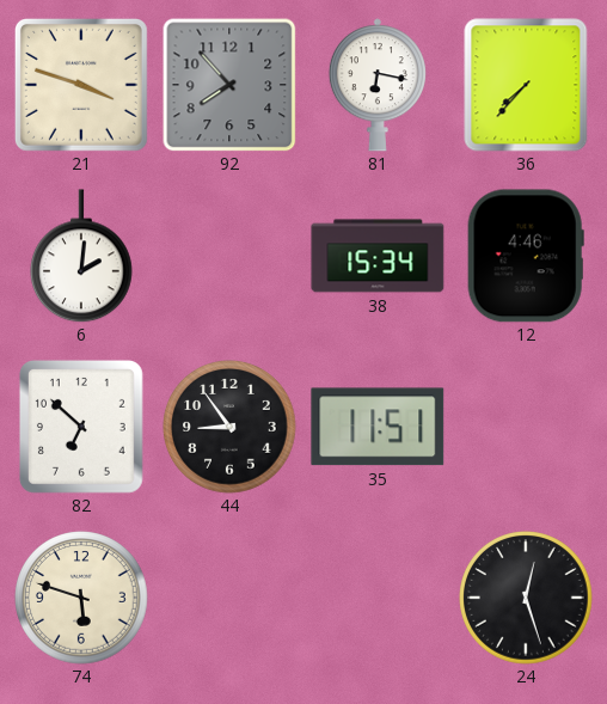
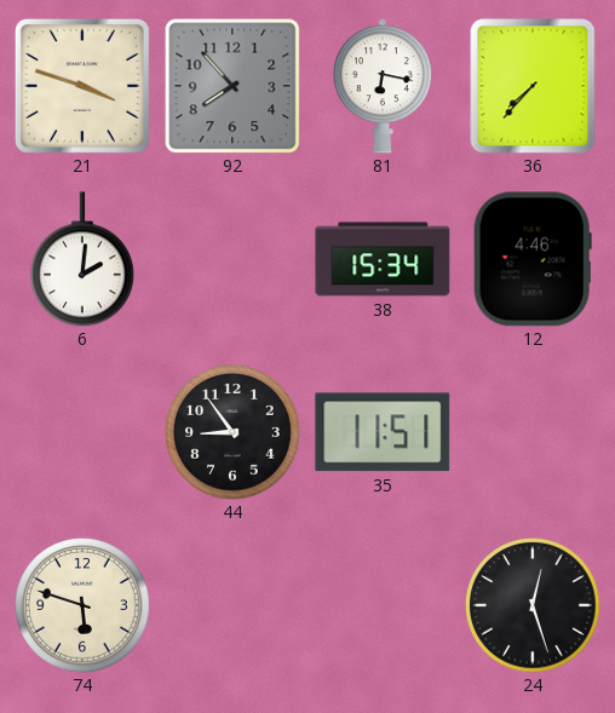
82: 6:52 -> none (81, 427)
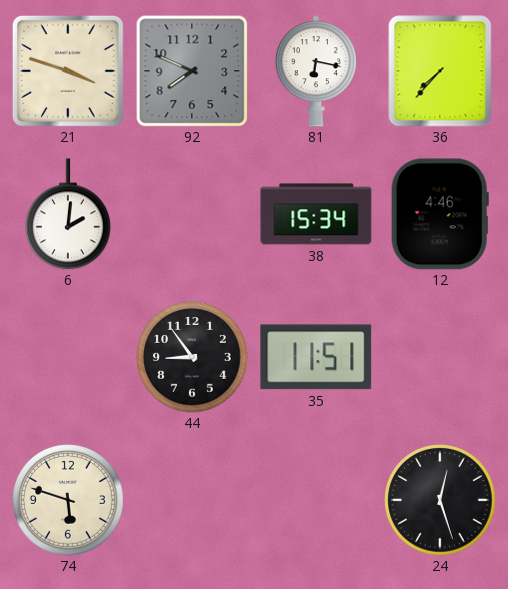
92: 7:53 -> 7:49 (192, 71)
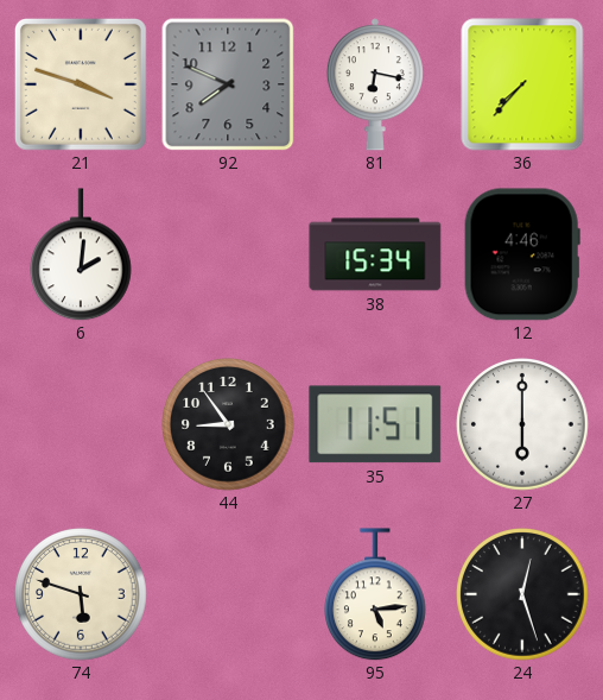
27: none -> 6:00 (522, 424)
95: none -> 5:14 (376, 594)
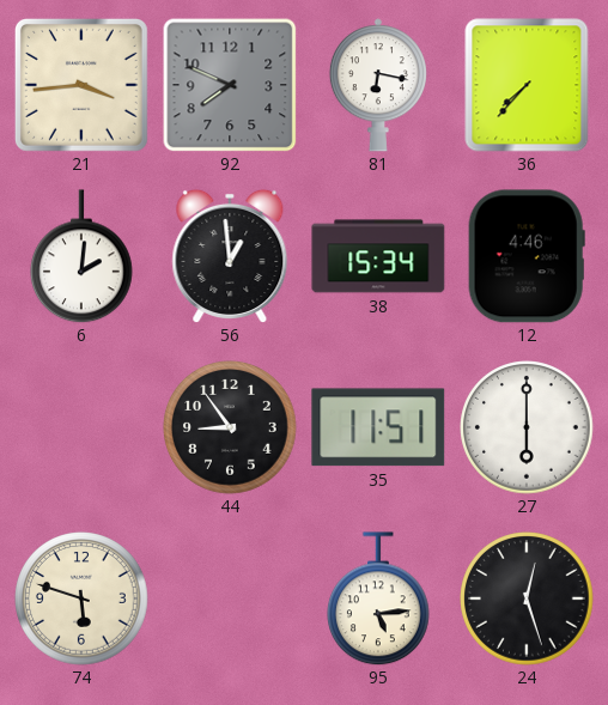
21: 3:48 -> 3:44 (81, 85)
56: none -> 12:59 (230, 255)
